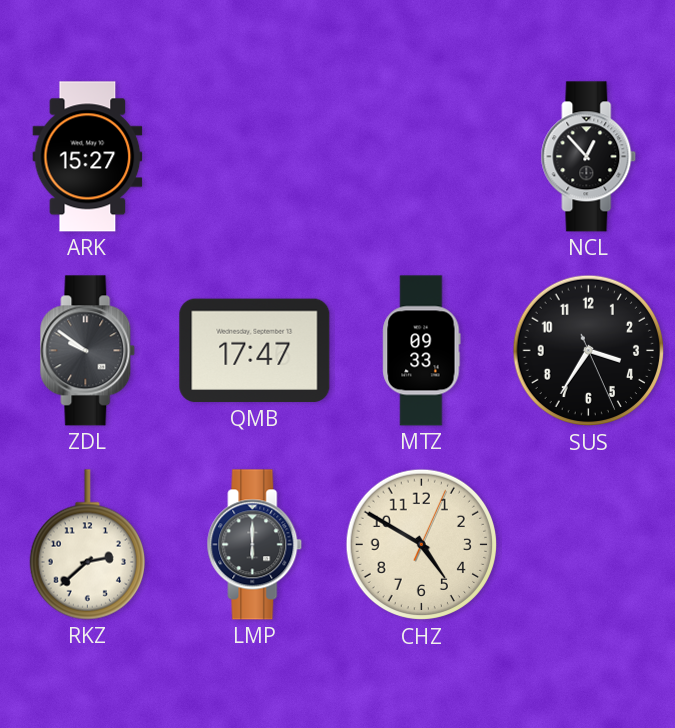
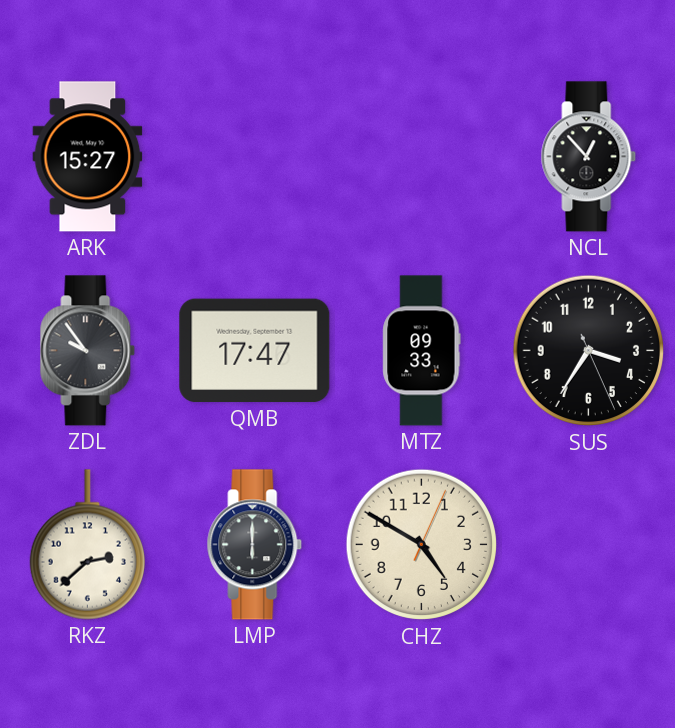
ZDL: 9:51 -> 9:54 (88, 351)
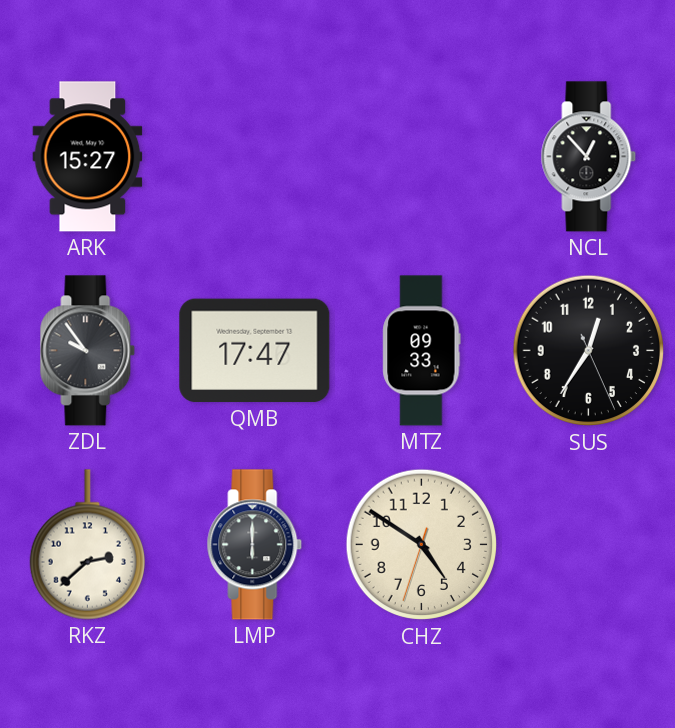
SUS: 3:35 -> 12:35 (589, 351)
CHZ: 4:50:04 -> 4:50:33 (422, 545)
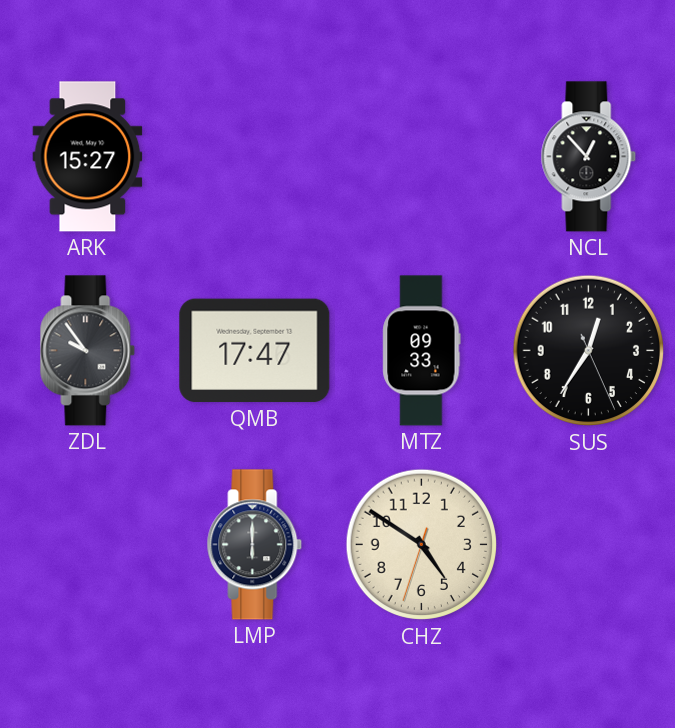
RKZ: 2:38 -> none (87, 545)
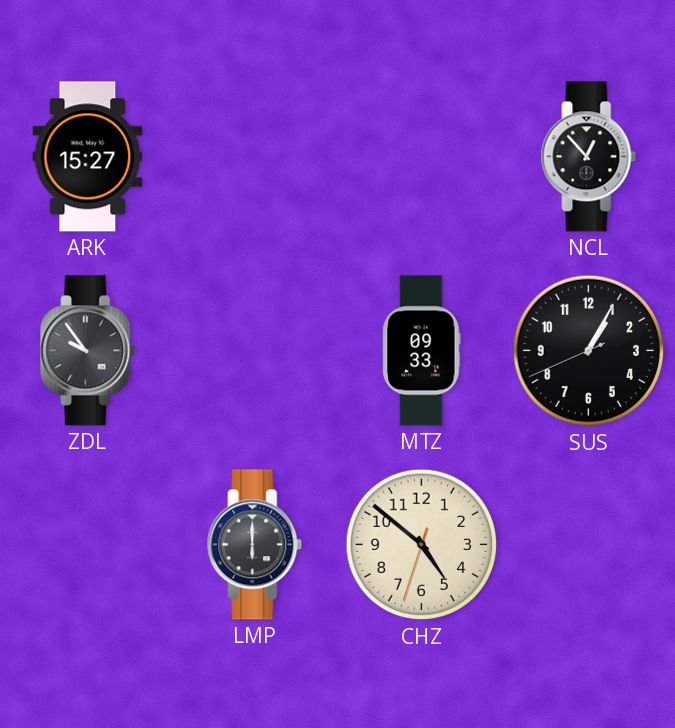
QMB: 17:47 -> none (255, 351)
SUS: 12:35 -> 1:04 (589, 351)
CHZ: 4:50 -> 4:51 (422, 545)
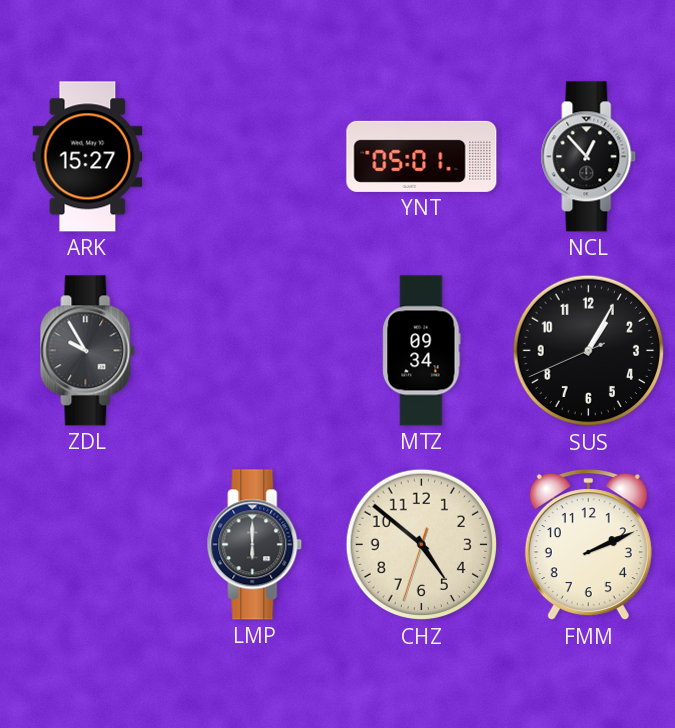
YNT: none -> 05:01 (422, 156)
ZDL: 9:54 -> 9:55 (88, 351)
MTZ: 09:33 -> 09:34 (422, 351)
FMM: none -> 2:11 (588, 545)
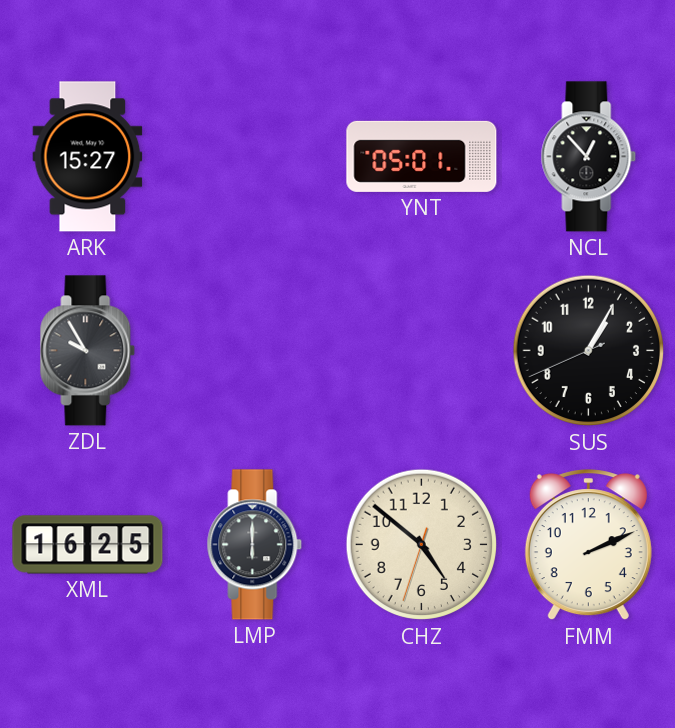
MTZ: 09:34 -> none (422, 351)
XML: none -> 16:25 (88, 545)
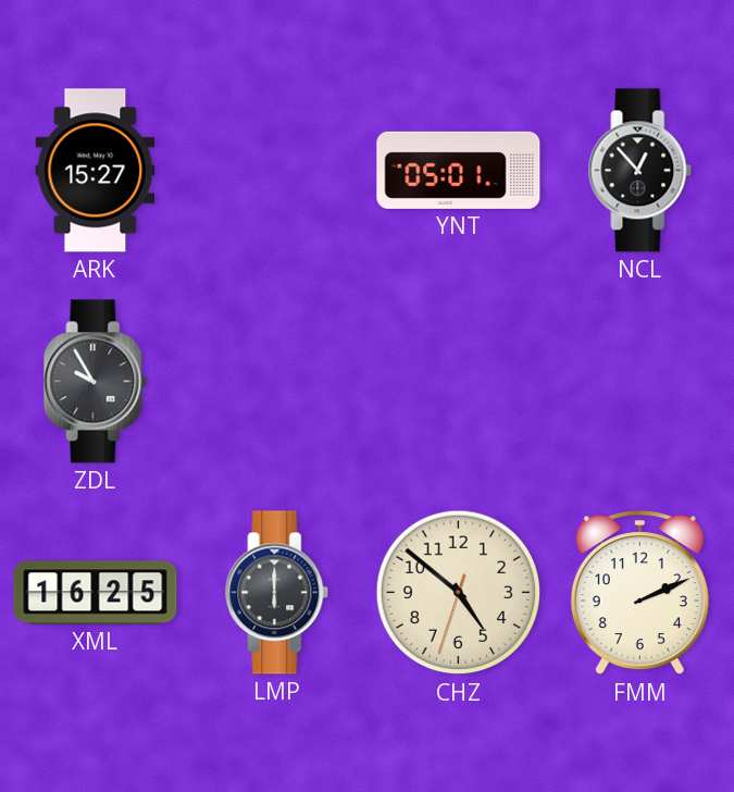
SUS: 1:04 -> none (589, 351)
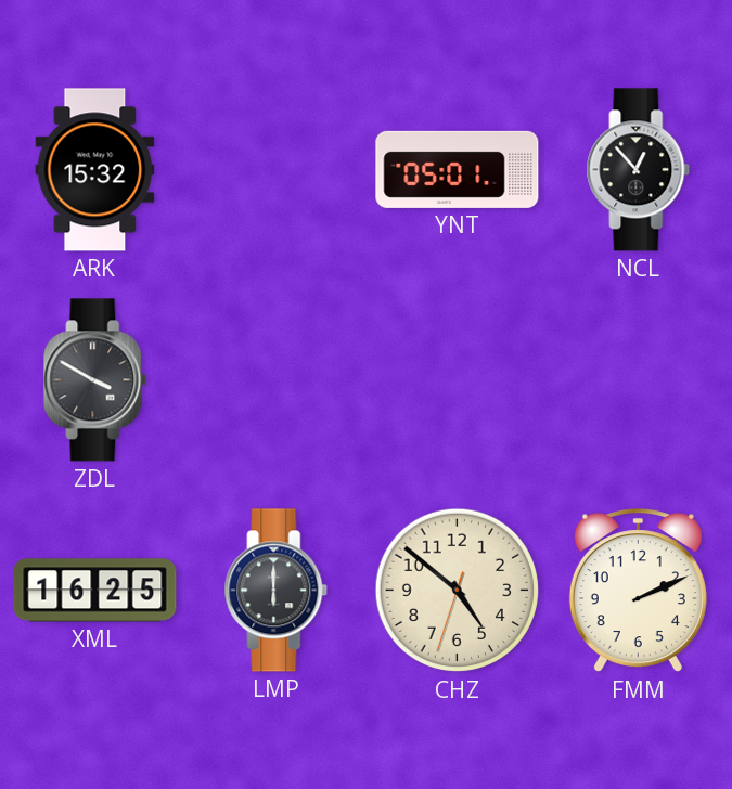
ARK: 15:27 -> 15:32 (95, 170)
ZDL: 9:55 -> 3:50 (95, 380)
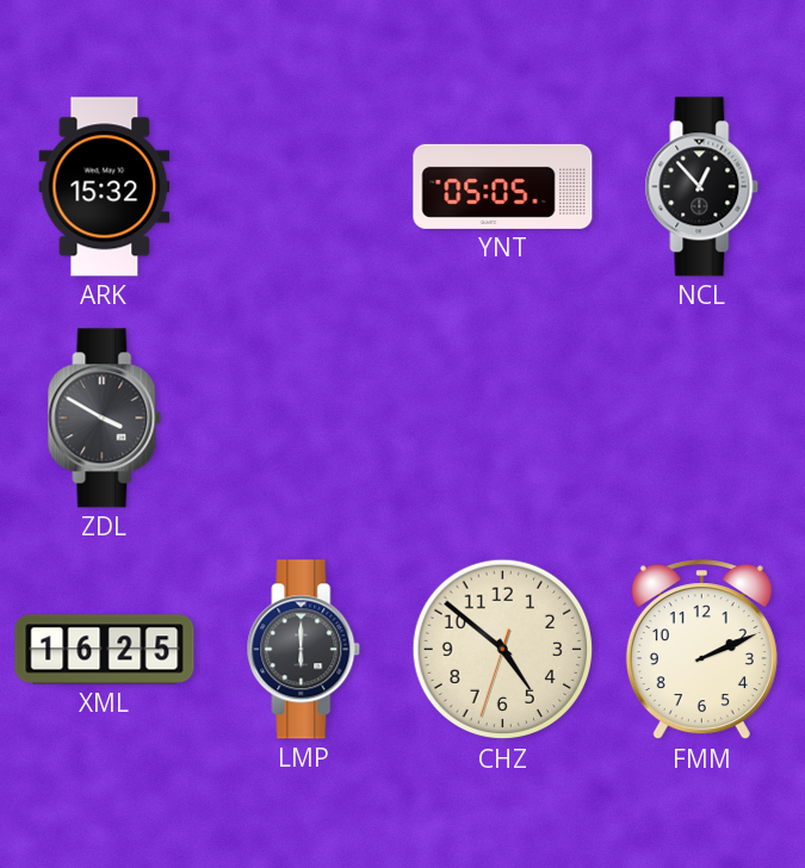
YNT: 05:01 -> 05:05 (503, 186)
